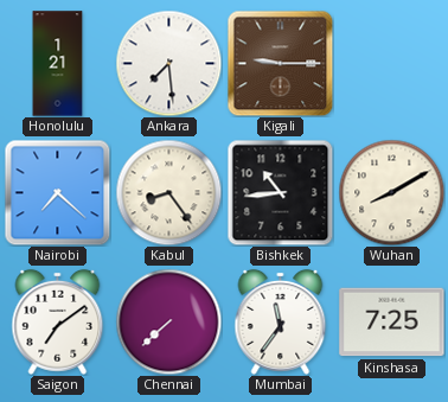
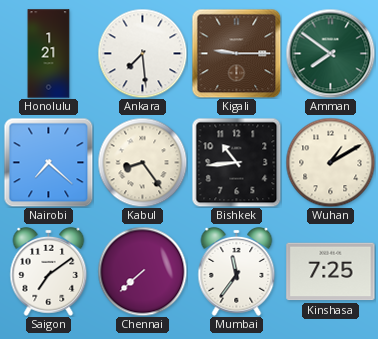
Amman: none -> 7:51 (330, 53)
Wuhan: 8:10 -> 1:10 (330, 162)
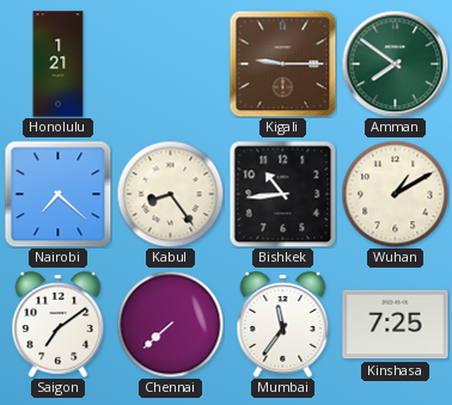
Ankara: 7:29 -> none (142, 53)
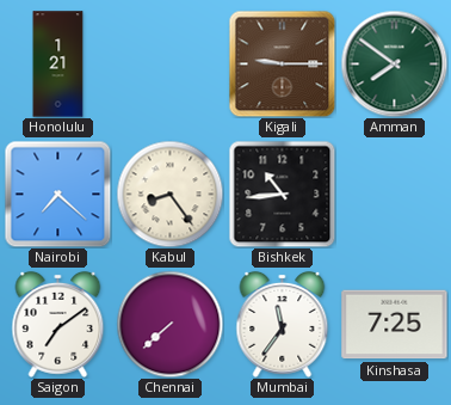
Wuhan: 1:10 -> none (395, 194)
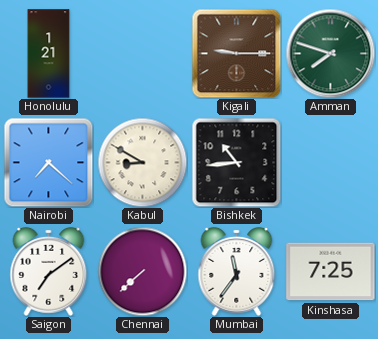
Amman: 7:51 -> 7:48 (330, 53)
Kabul: 8:24 -> 8:50 (142, 162)
